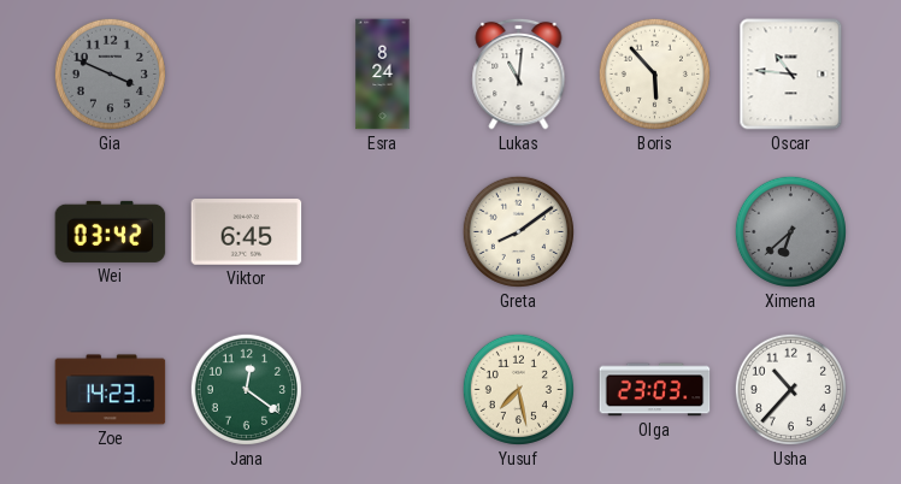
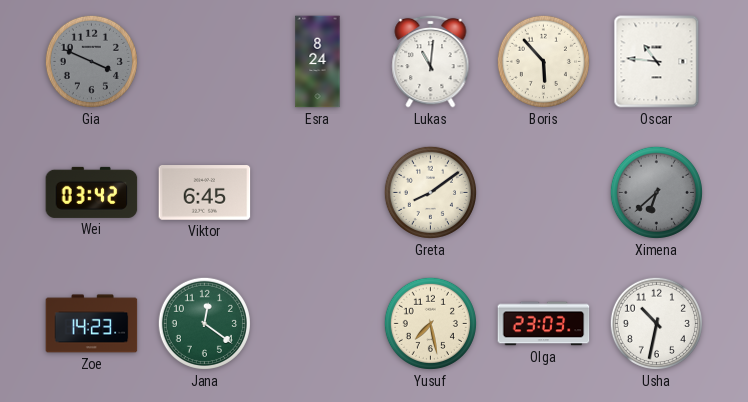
Usha: 10:37 -> 10:32 (656, 323)
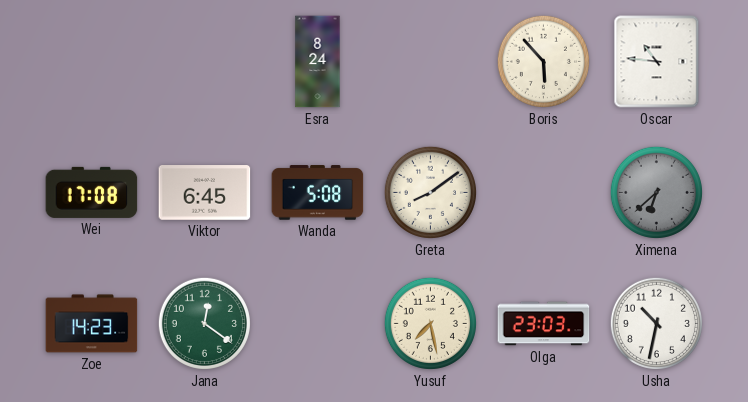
Gia: 3:49 -> none (91, 61)
Lukas: 11:01 -> none (431, 61)
Wei: 03:42 -> 17:08 (92, 192)
Wanda: none -> 5:08 (318, 193)
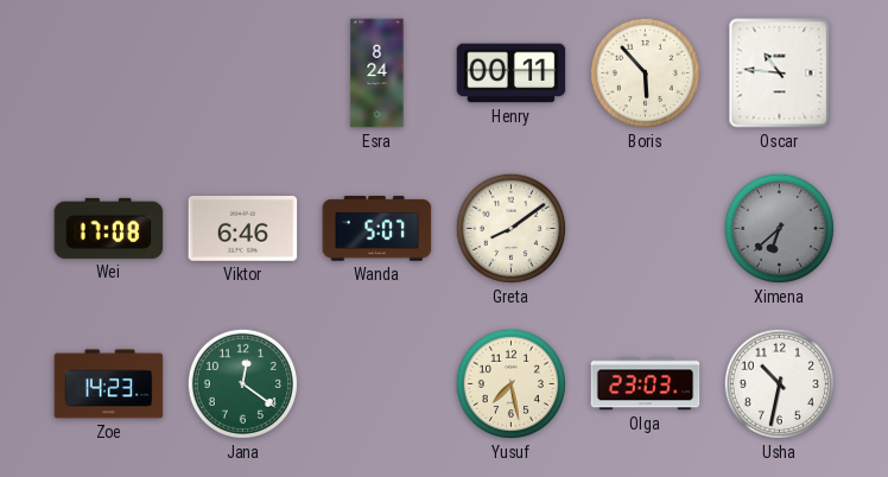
Henry: none -> 00:11 (512, 74)
Viktor: 6:45 -> 6:46 (243, 229)
Wanda: 5:08 -> 5:07 (378, 229)
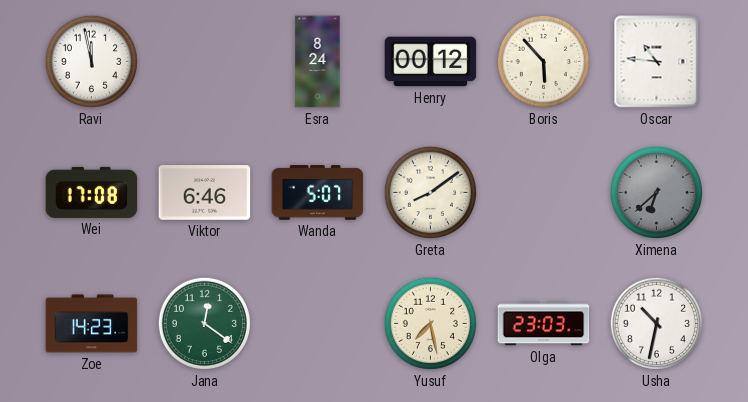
Ravi: none -> 11:58 (91, 61)
Henry: 00:11 -> 00:12 (431, 62)
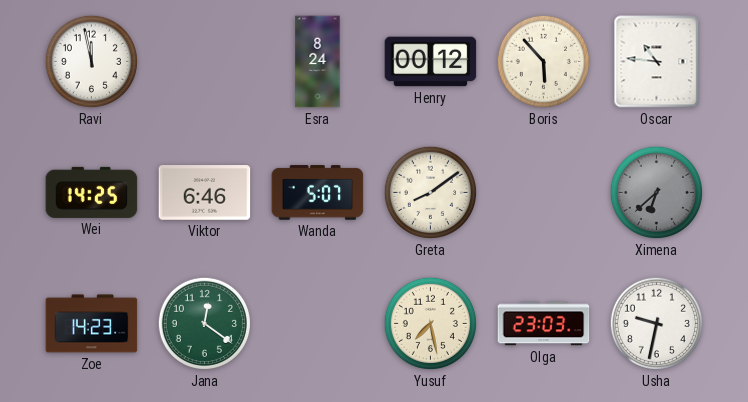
Wei: 17:08 -> 14:25 (92, 192)
Usha: 10:32 -> 9:32 (656, 323)
